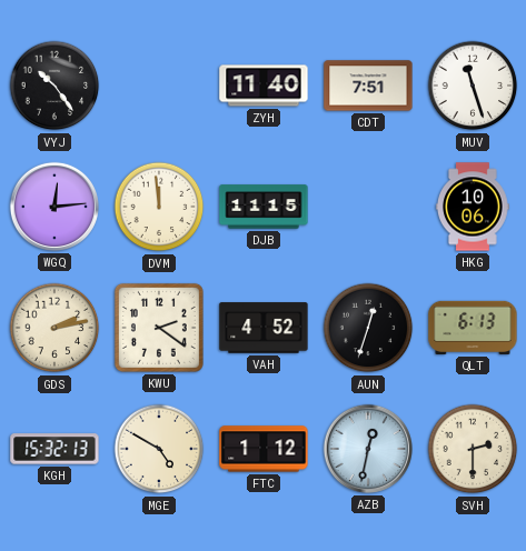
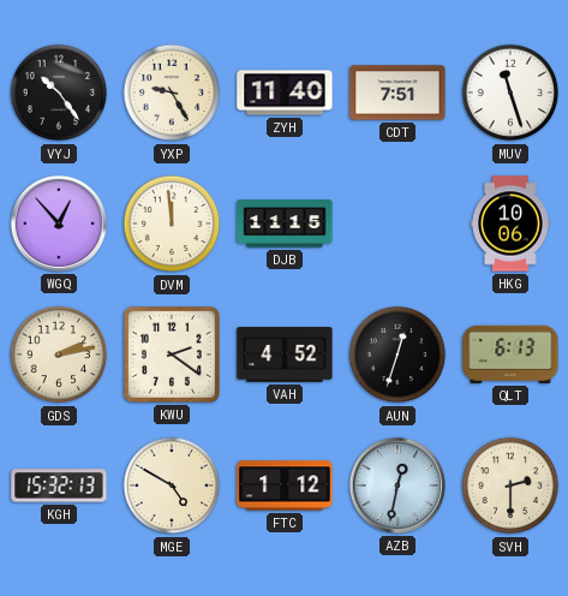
YXP: none -> 9:25 (172, 93)
WGQ: 12:14 -> 12:53 (59, 223)
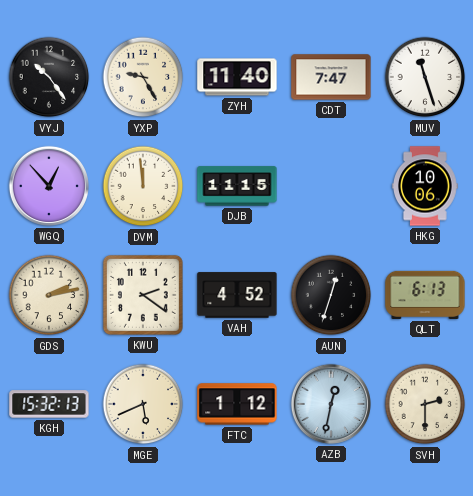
CDT: 7:51 -> 7:47 (331, 77)
MGE: 4:50 -> 5:41 (143, 404)
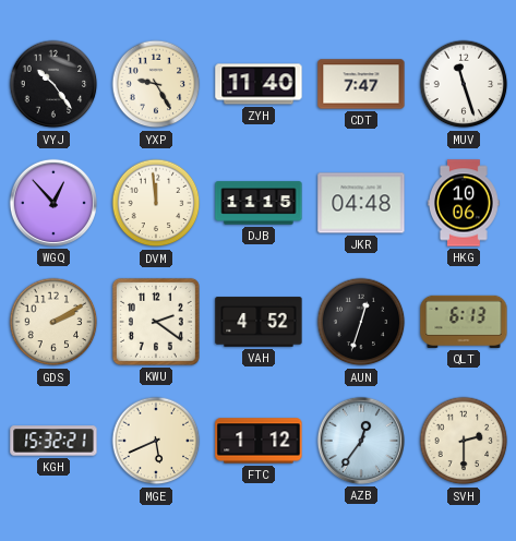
JKR: none -> 04:48 (361, 203)
GDS: 2:13 -> 2:10 (53, 322)
KGH: 15:32:13 -> 15:32:21 (53, 441)
AZB: 12:32 -> 12:36 (361, 441)
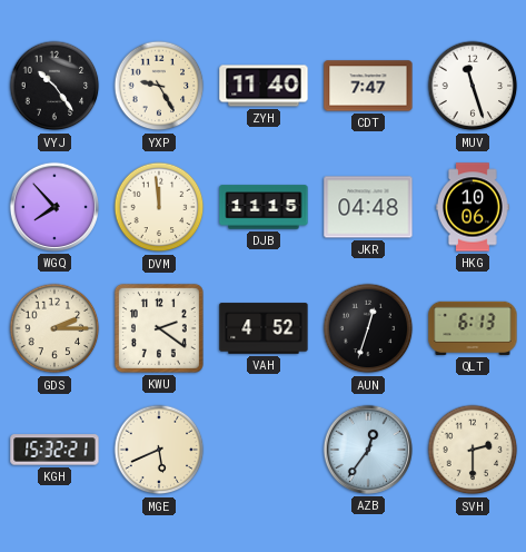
WGQ: 12:53 -> 7:53 (54, 207)
GDS: 2:10 -> 2:15 (54, 328)
FTC: 1:12 -> none (259, 441)
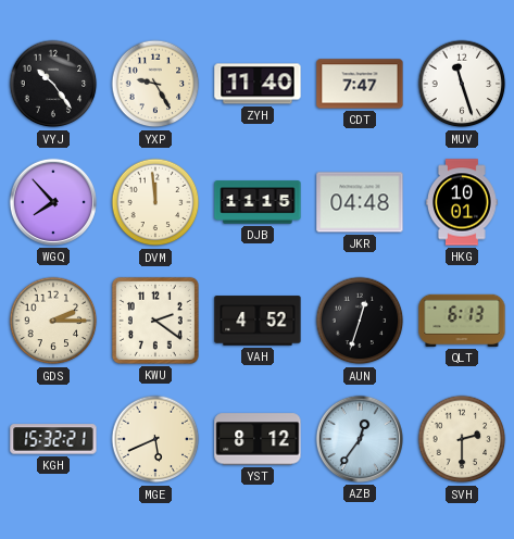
HKG: 10:06 -> 10:01 (462, 202)
YST: none -> 8:12 (258, 439)
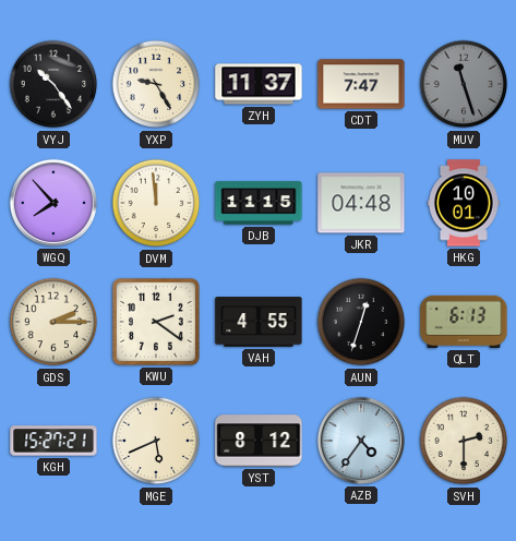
ZYH: 11:40 -> 11:37 (259, 84)
MUV dial: white -> grey (464, 84)
VAH: 4:52 -> 4:55 (259, 322)
KGH: 15:32 -> 15:27 (53, 441)
AZB: 12:36 -> 4:36 (361, 441)
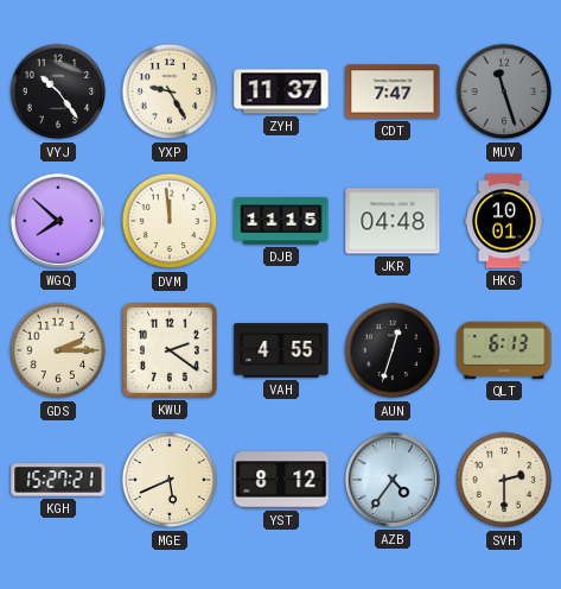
WGQ: 7:53 -> 7:52 (58, 221)
